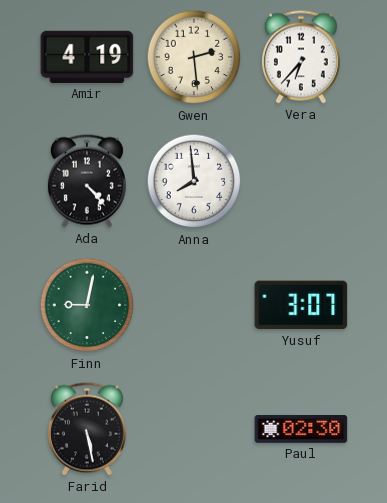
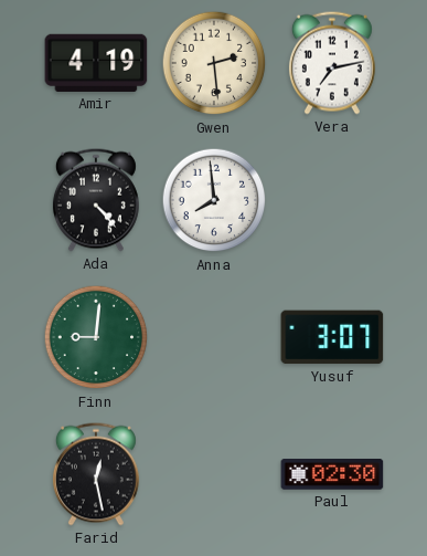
Vera: 6:37 -> 7:13 (332, 63)
Finn: 9:02 -> 9:01 (96, 337)
Farid: 5:28 -> 12:28 (96, 474)
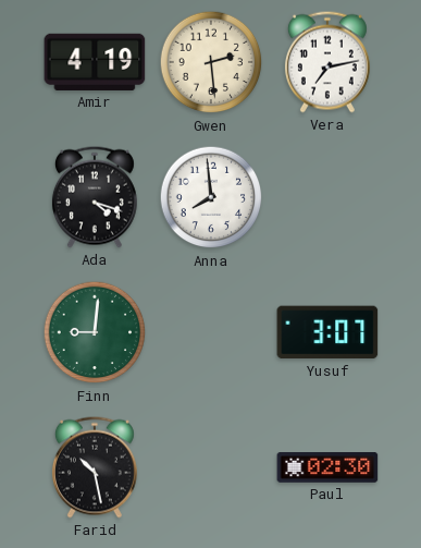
Ada: 4:23 -> 4:18 (95, 197)
Farid: 12:28 -> 10:28 (95, 467)
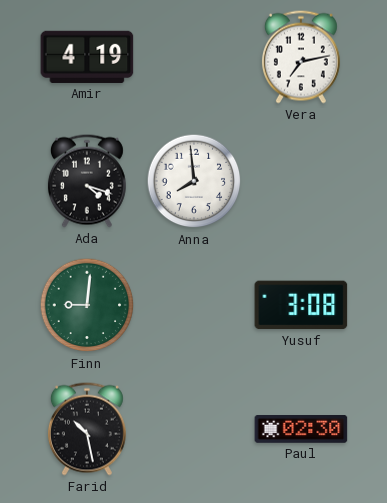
Gwen: 2:29 -> none (211, 62)
Yusuf: 3:07 -> 3:08 (301, 305)
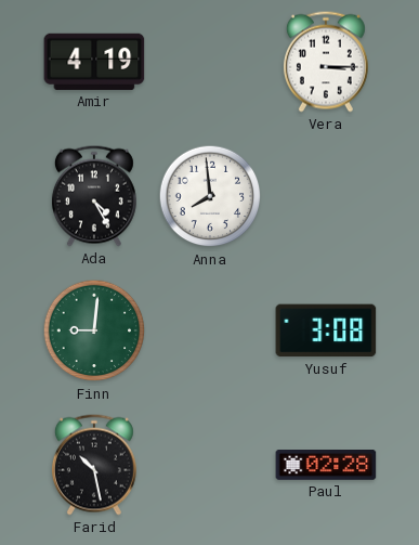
Vera: 7:13 -> 3:15 (326, 62)
Ada: 4:18 -> 4:25 (94, 196)
Paul: 02:30 -> 02:28 (326, 466)
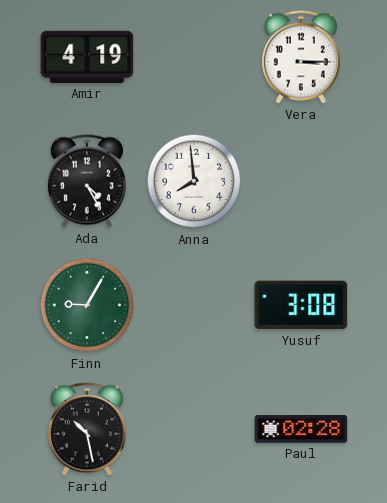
Finn: 9:01 -> 9:05 (87, 305)
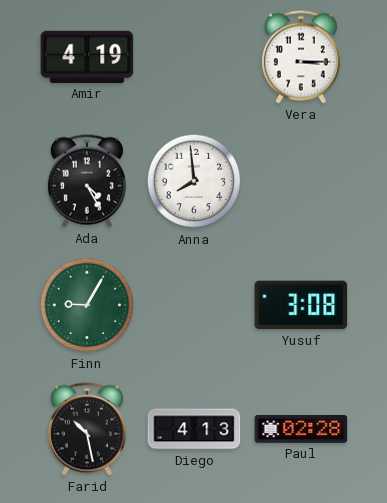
Diego: none -> 4:13 (194, 429)
